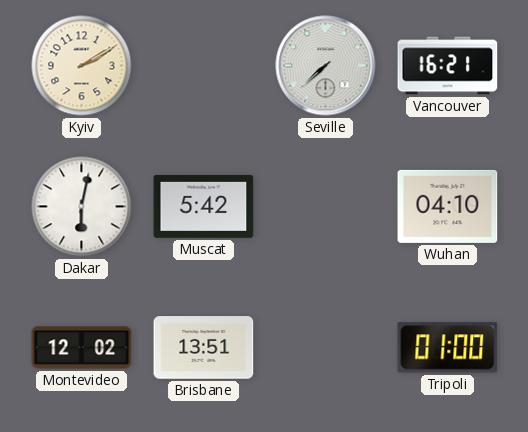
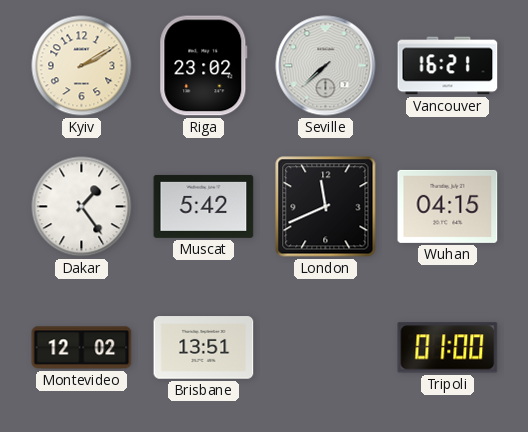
Riga: none -> 23:02 (204, 66)
Dakar: 6:02 -> 1:24 (82, 207)
London: none -> 11:41 (326, 207)
Wuhan: 04:10 -> 04:15 (448, 206)
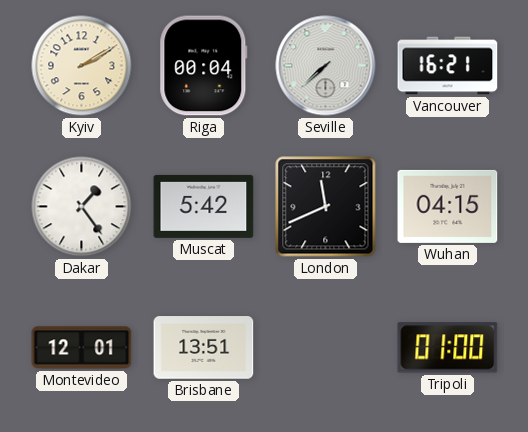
Riga: 23:02 -> 00:04 (204, 66)
Montevideo: 12:02 -> 12:01 (82, 348)
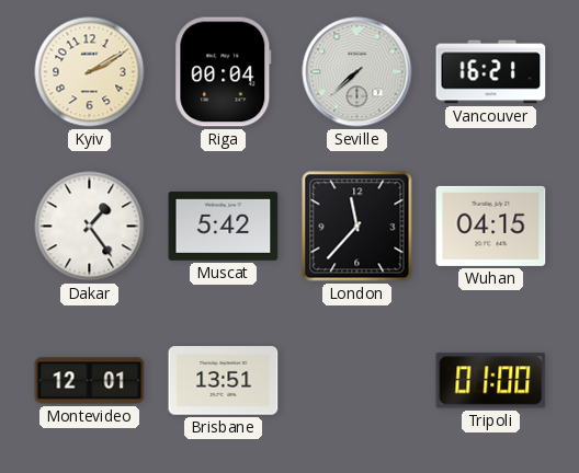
London: 11:41 -> 11:37 (357, 227)
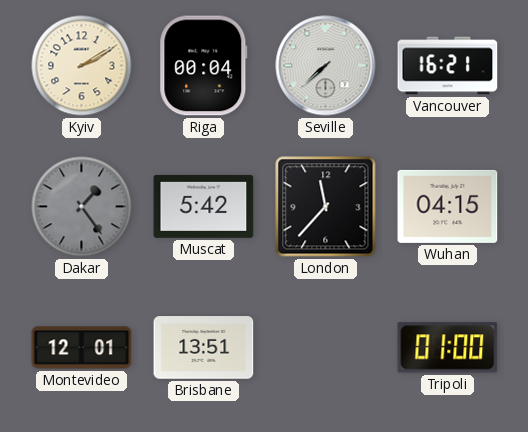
Dakar dial: white -> grey (82, 207)
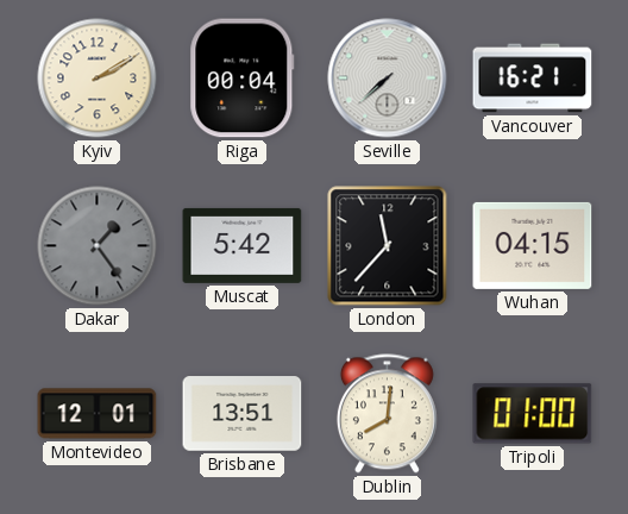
Dublin: none -> 8:01 (387, 414)
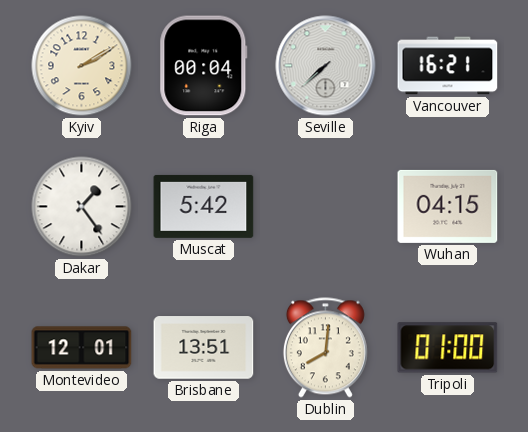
Dakar dial: grey -> white (82, 207)
London: 11:37 -> none (388, 246)
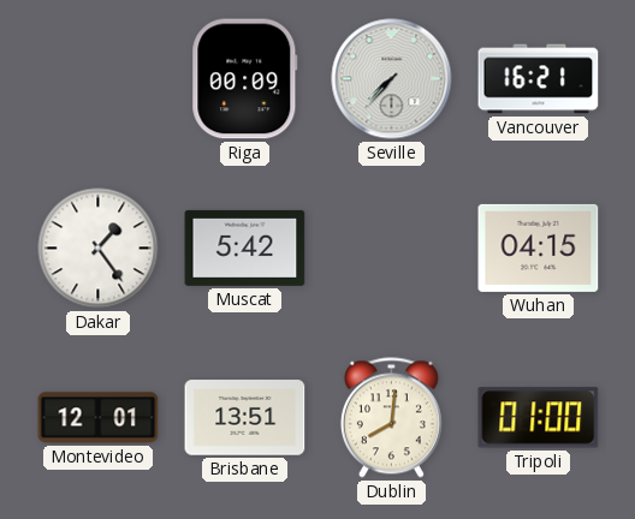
Kyiv: 2:10 -> none (82, 66)
Riga: 00:04 -> 00:09 (245, 79)
Seville: 7:38 -> 7:37 (392, 79)
